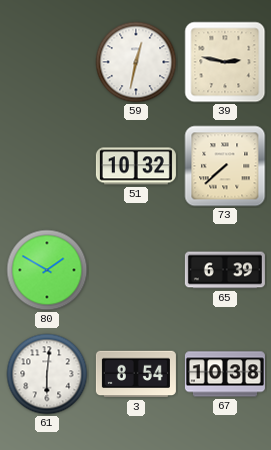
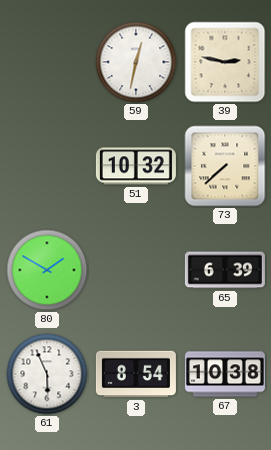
61: 6:01 -> 5:56 (47, 374)
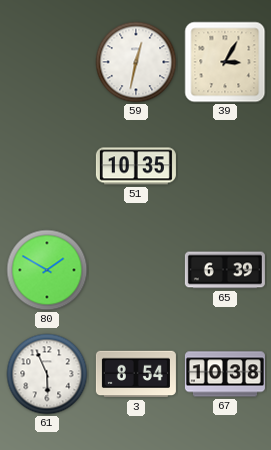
39: 2:47 -> 3:05 (225, 62)
51: 10:32 -> 10:35 (136, 166)
73: 7:38 -> none (225, 166)
